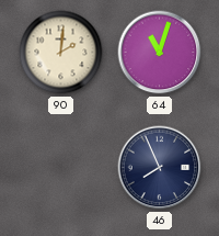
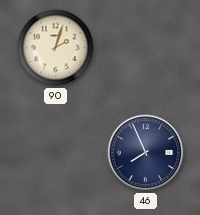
90: 2:01 -> 2:03 (56, 48)
64: 11:03 -> none (160, 53)
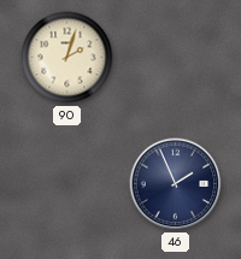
46: 7:56 -> 1:56 (176, 184)
